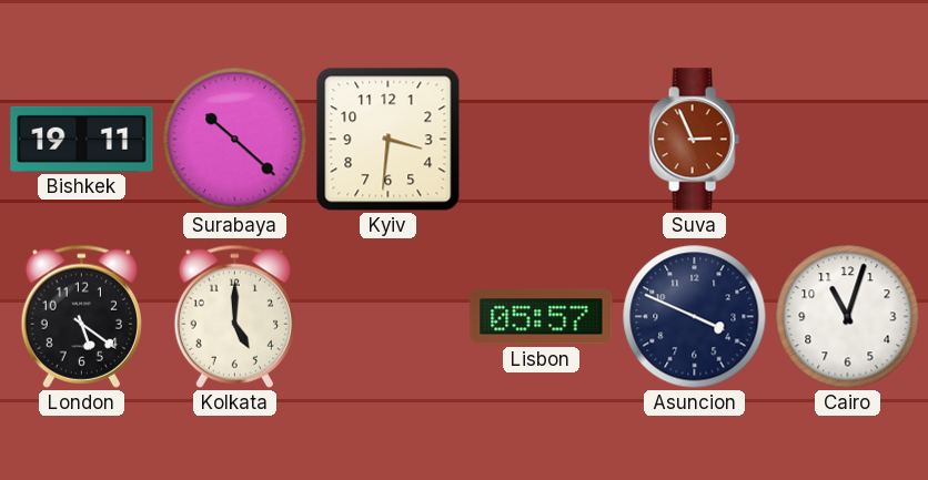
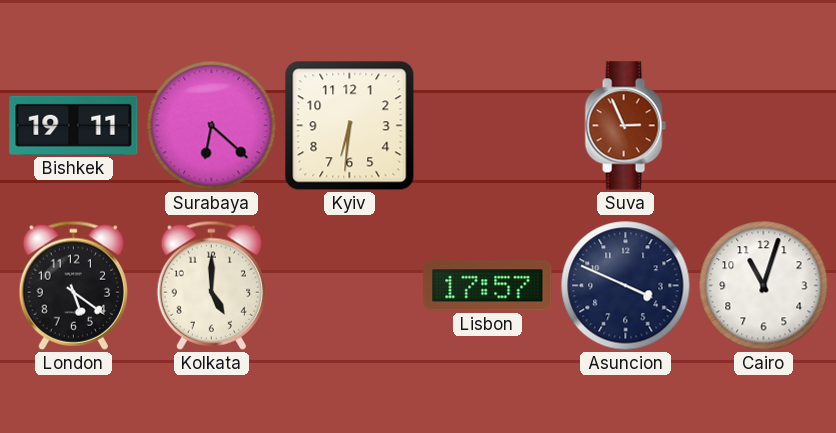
Surabaya: 10:22 -> 6:22 (212, 126)
Kyiv: 3:31 -> 6:31 (350, 126)
Lisbon: 05:57 -> 17:57 (488, 286)
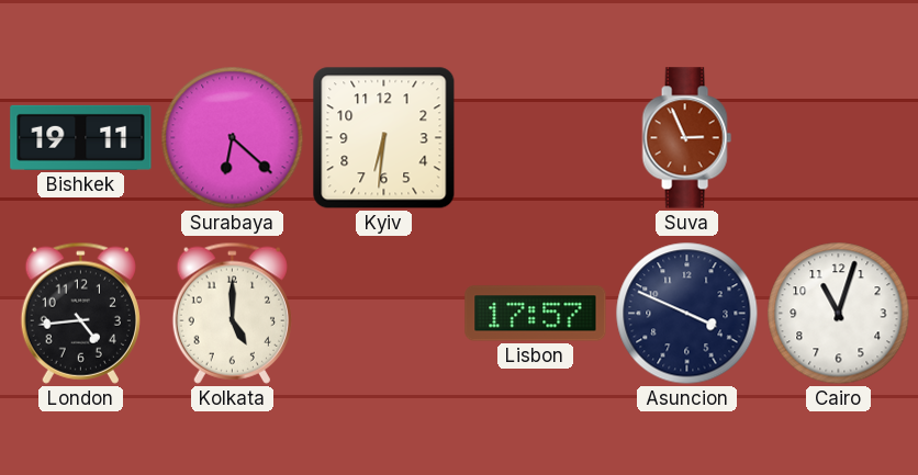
London: 5:21 -> 4:44 (80, 313)
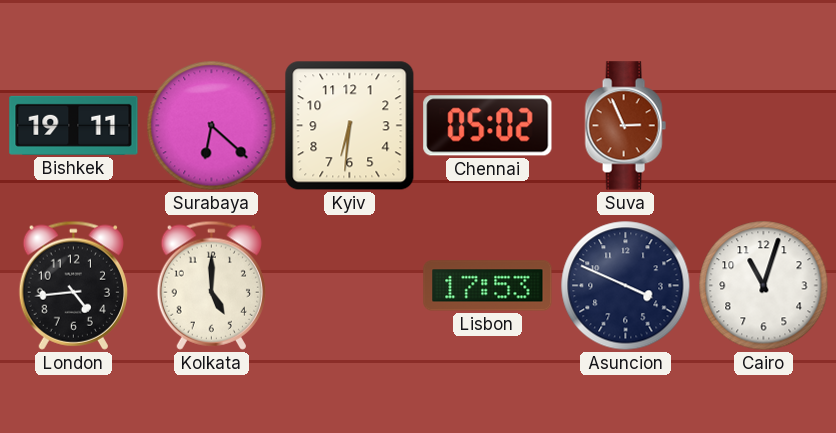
Chennai: none -> 05:02 (488, 126)
Lisbon: 17:57 -> 17:53 (488, 286)
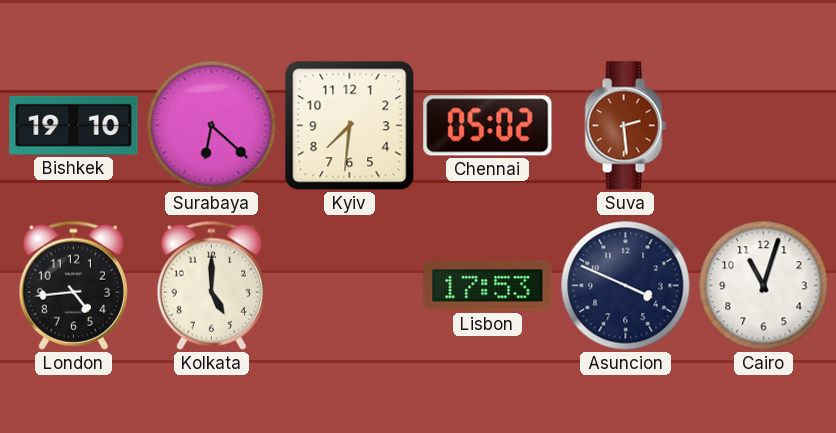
Bishkek: 19:11 -> 19:10 (74, 125)
Kyiv: 6:31 -> 7:31 (350, 126)
Suva: 2:56 -> 2:29 (625, 126)
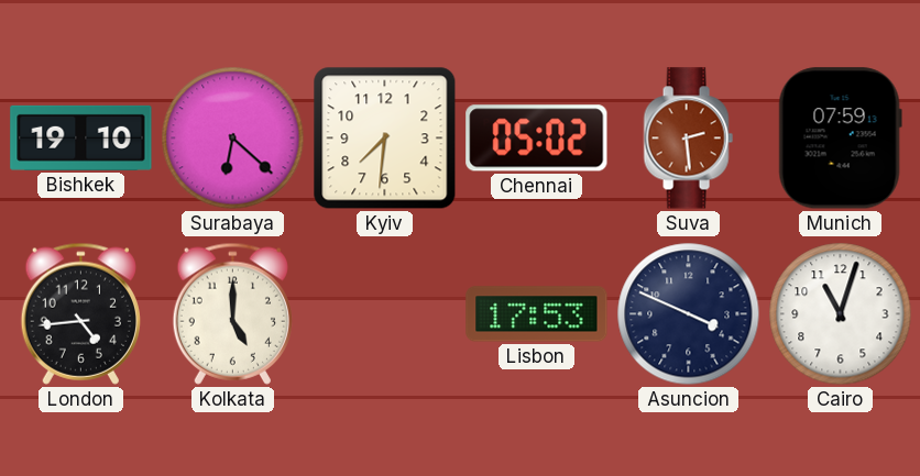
Munich: none -> 07:59 (840, 139)
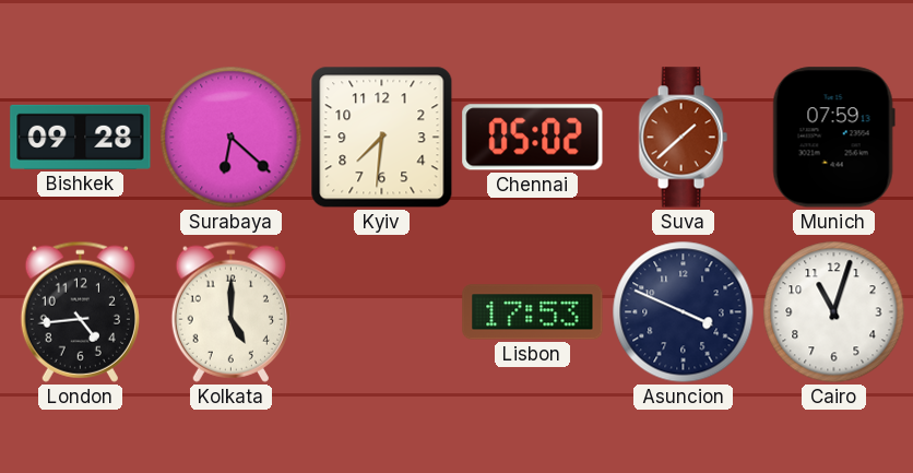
Bishkek: 19:10 -> 09:28 (81, 137)
Suva: 2:29 -> 1:38 (683, 138)
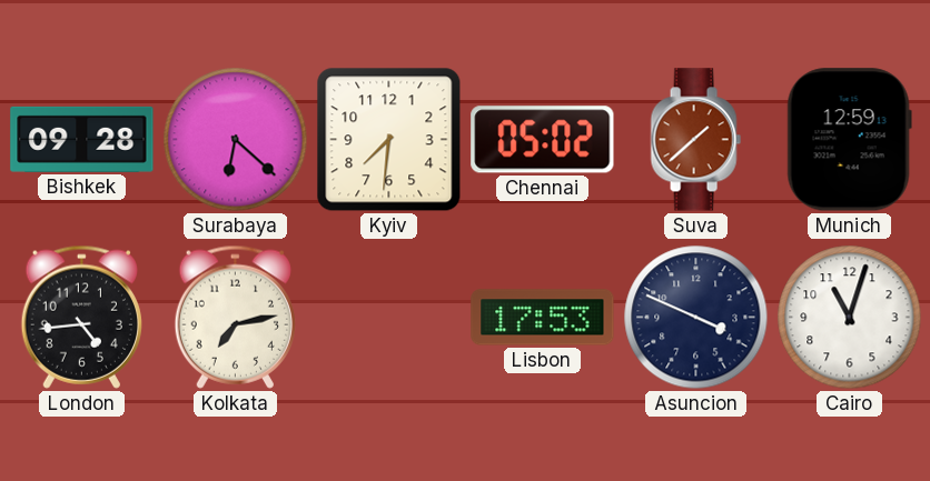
Munich: 07:59 -> 12:59 (849, 140)
Kolkata: 5:00 -> 7:13 (235, 317)
